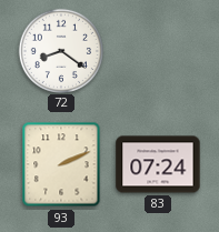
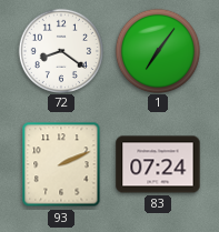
1: none -> 7:06 (157, 50)
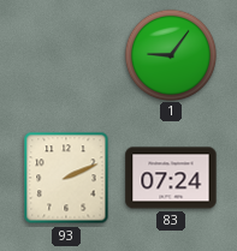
72: 8:21 -> none (60, 50)
1: 7:06 -> 9:06 (170, 54)
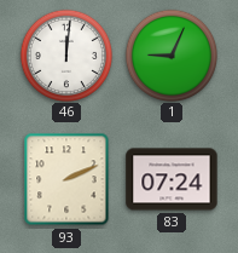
46: none -> 12:01 (65, 54)
1: 9:06 -> 9:04 (170, 54)
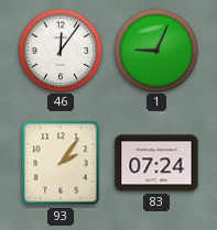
46: 12:01 -> 12:06 (59, 50)
93: 2:11 -> 2:06 (61, 163)
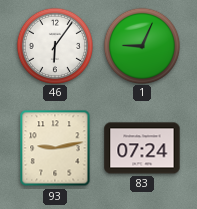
46: 12:06 -> 6:06 (54, 45)
93: 2:06 -> 9:13 (55, 148)
